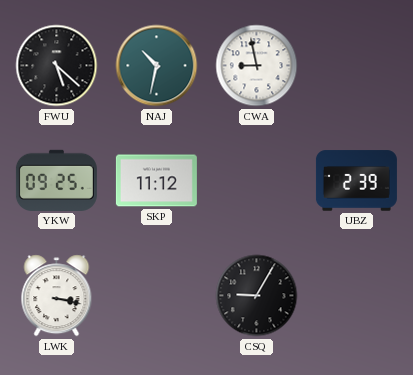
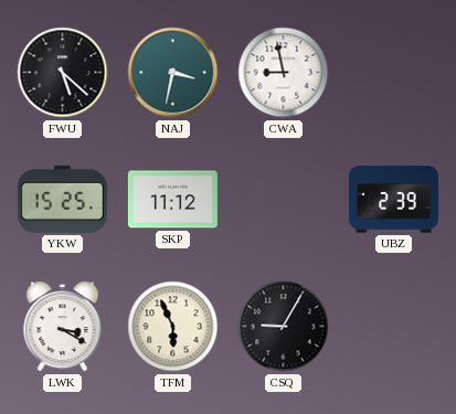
NAJ: 10:32 -> 3:32 (173, 73)
YKW: 09:25 -> 15:25 (62, 199)
LWK: 3:17 -> 3:20 (63, 327)
TFM: none -> 5:56 (173, 327)
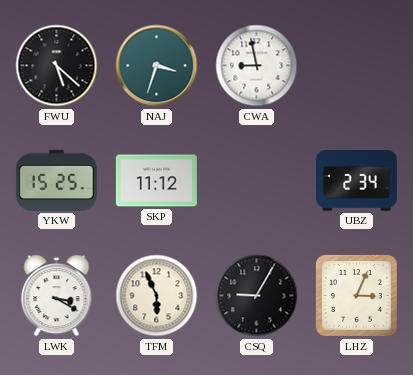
NAJ: 3:32 -> 3:33 (157, 66)
UBZ: 2:39 -> 2:34 (356, 181)
LHZ: none -> 3:04 (356, 295)
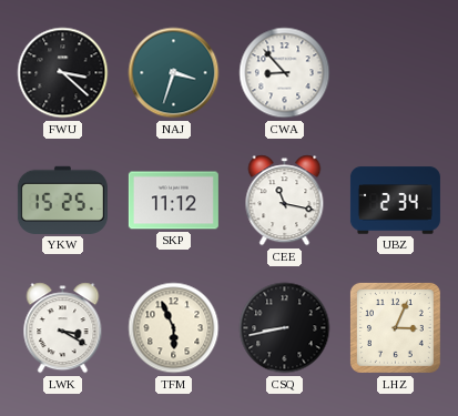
FWU: 5:22 -> 3:22 (63, 73)
CWA: 8:58 -> 8:53 (285, 73)
CEE: none -> 11:17 (285, 201)
CSQ: 9:05 -> 8:43 (285, 328)
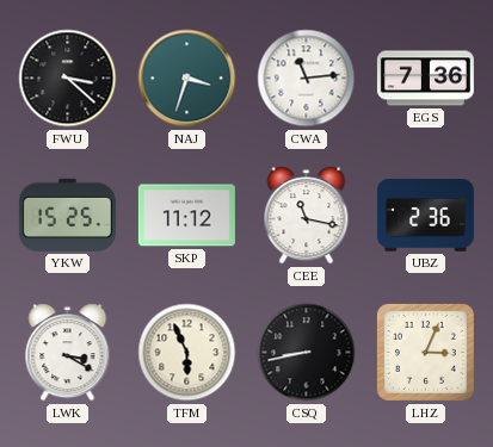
CWA: 8:53 -> 11:14 (307, 79)
EGS: none -> 7:36 (425, 79)
UBZ: 2:34 -> 2:36 (425, 216)
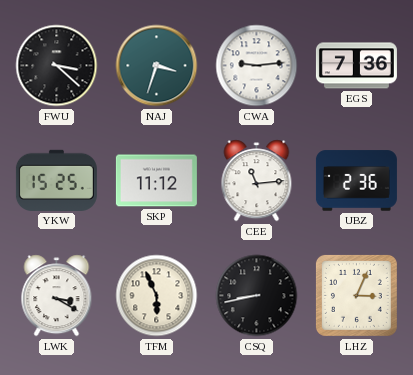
CWA: 11:14 -> 9:14 (257, 66)
CEE: 11:17 -> 11:14 (257, 181)
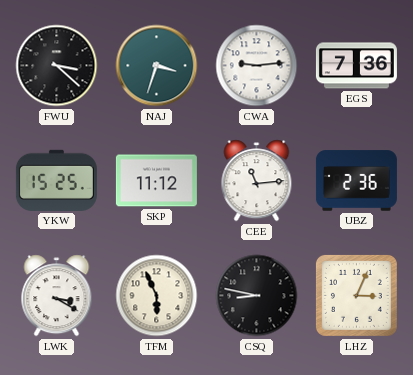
CSQ: 8:43 -> 8:47 (257, 296)
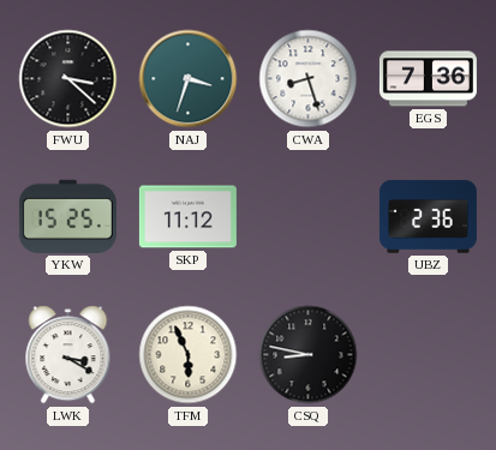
CWA: 9:14 -> 8:27 (309, 79)
CEE: 11:14 -> none (257, 181)
LHZ: 3:04 -> none (356, 295)
